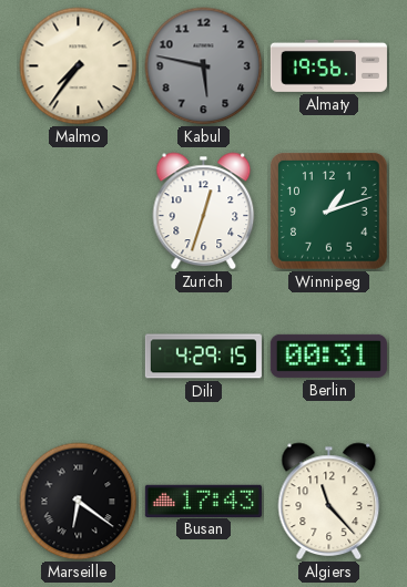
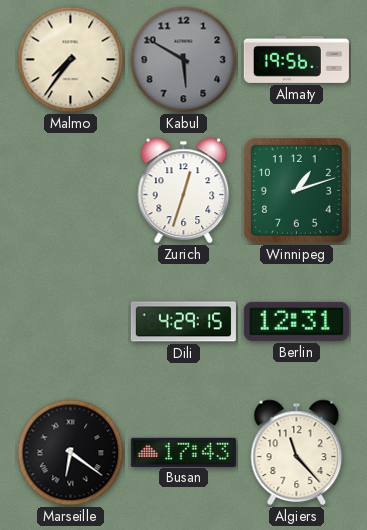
Kabul: 5:47 -> 5:50 (184, 60)
Berlin: 00:31 -> 12:31 (296, 321)
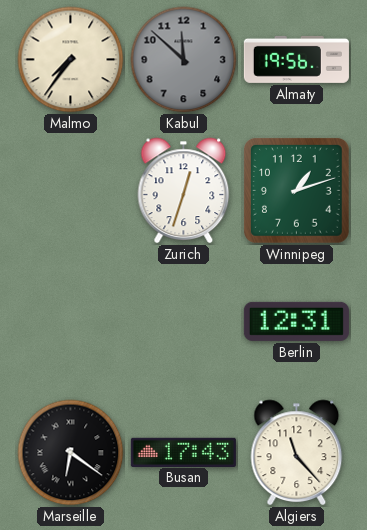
Kabul: 5:50 -> 11:52 (184, 60)
Dili: 4:29 -> none (183, 322)
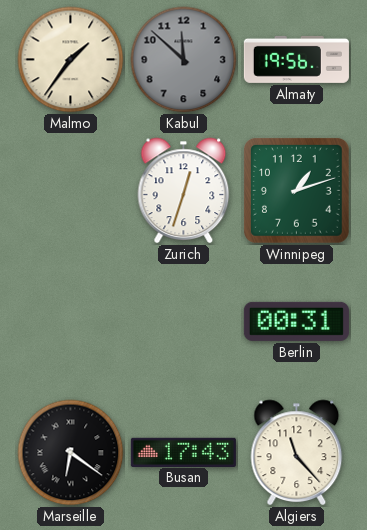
Malmo: 7:36 -> 1:36 (71, 60)
Berlin: 12:31 -> 00:31 (296, 321)
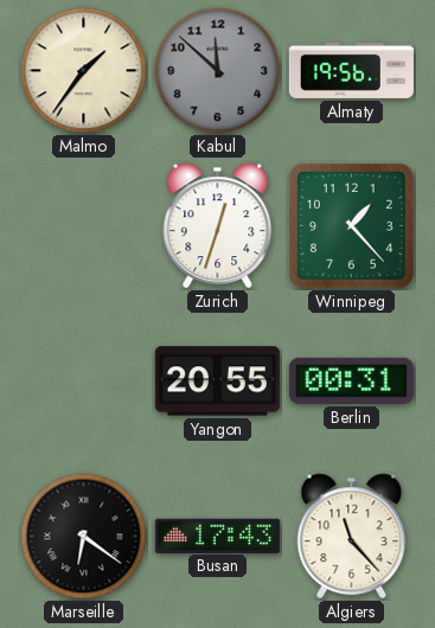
Winnipeg: 1:12 -> 1:23 (352, 226)
Yangon: none -> 20:55 (217, 382)
